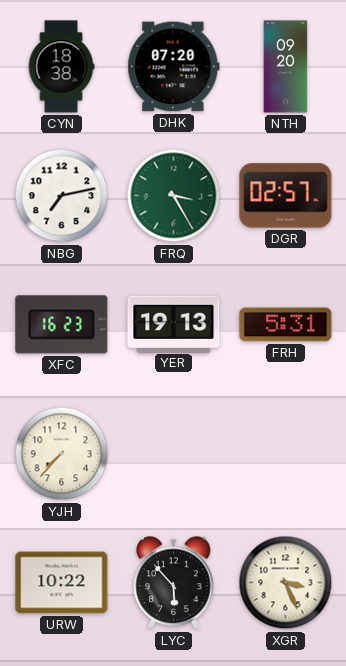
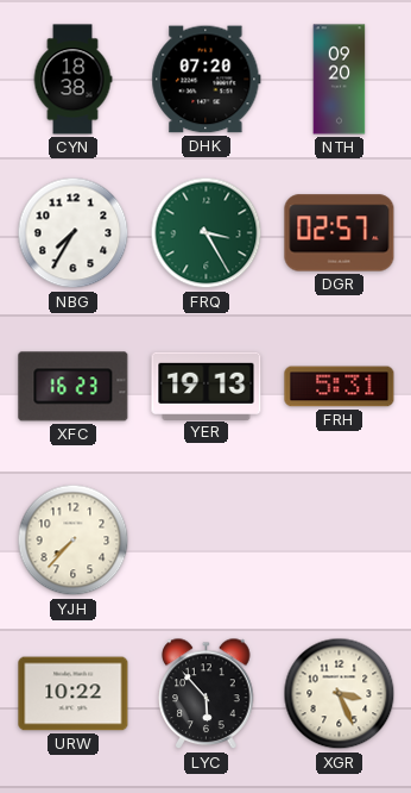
NBG: 7:13 -> 7:35 (74, 233)
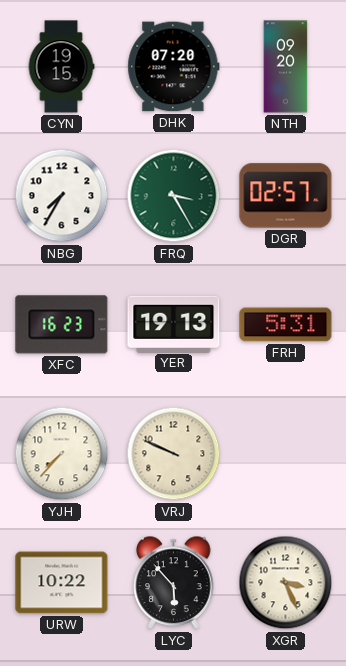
CYN: 18:38 -> 19:15 (61, 67)
VRJ: none -> 9:49 (174, 454)
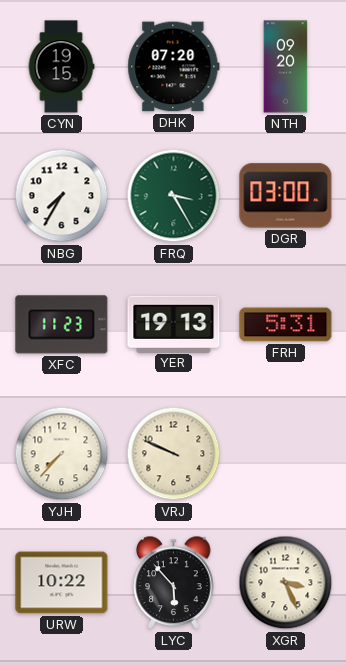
DGR: 02:57 -> 03:00 (286, 196)
XFC: 16:23 -> 11:23 (62, 325)
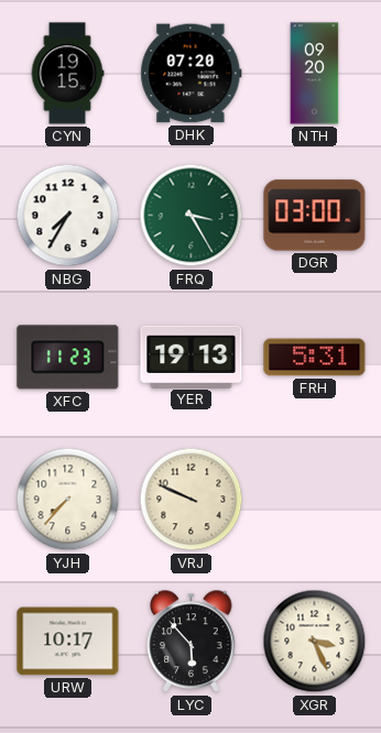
URW: 10:22 -> 10:17 (68, 642)
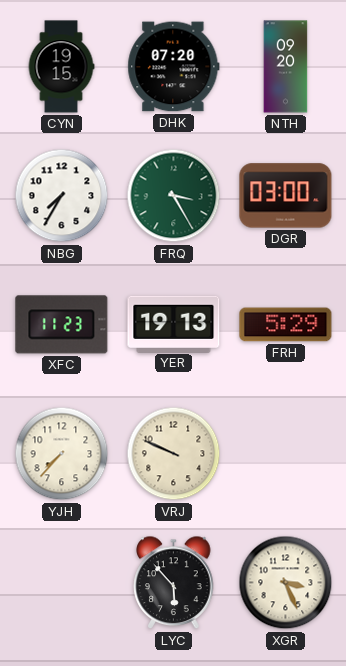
FRH: 5:31 -> 5:29 (286, 325)
URW: 10:17 -> none (68, 642)
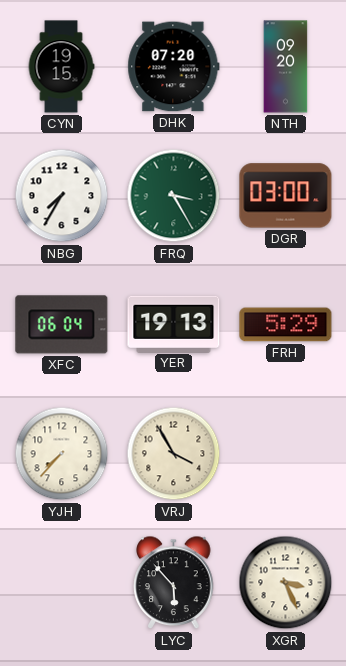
XFC: 11:23 -> 06:04 (62, 325)
VRJ: 9:49 -> 3:55 (174, 454)
